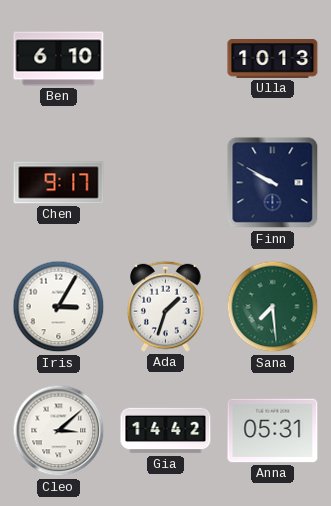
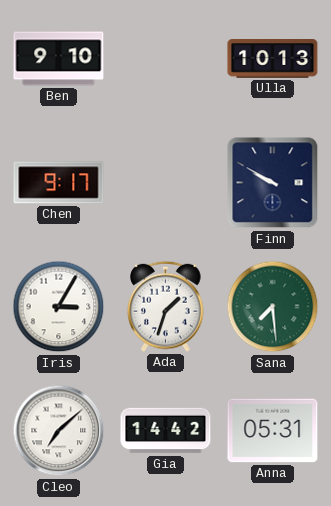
Ben: 6:10 -> 9:10 (59, 59)
Cleo: 3:08 -> 7:08 (59, 431)
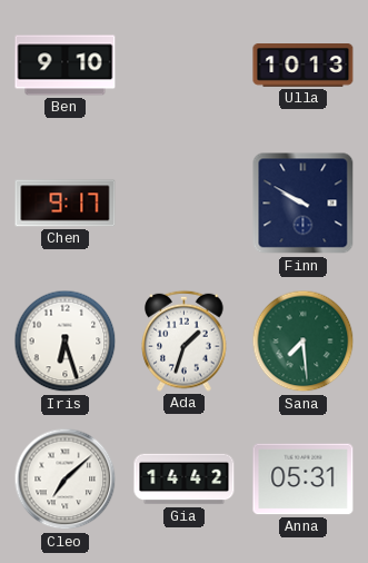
Iris: 3:05 -> 6:27 (66, 342)
